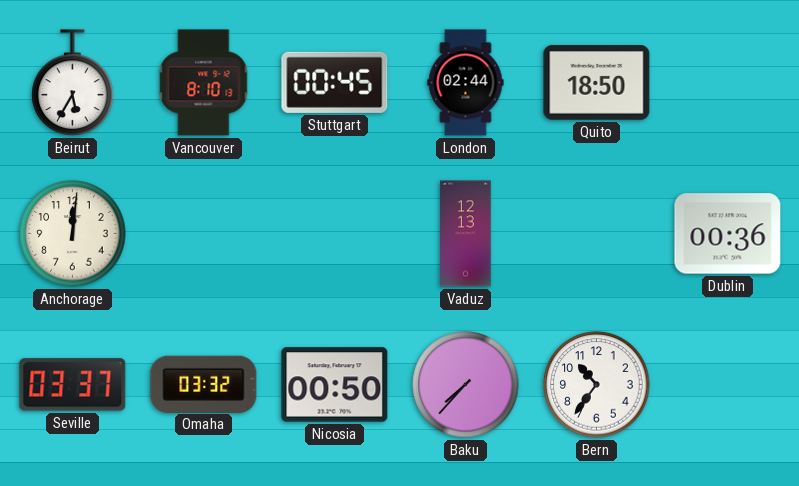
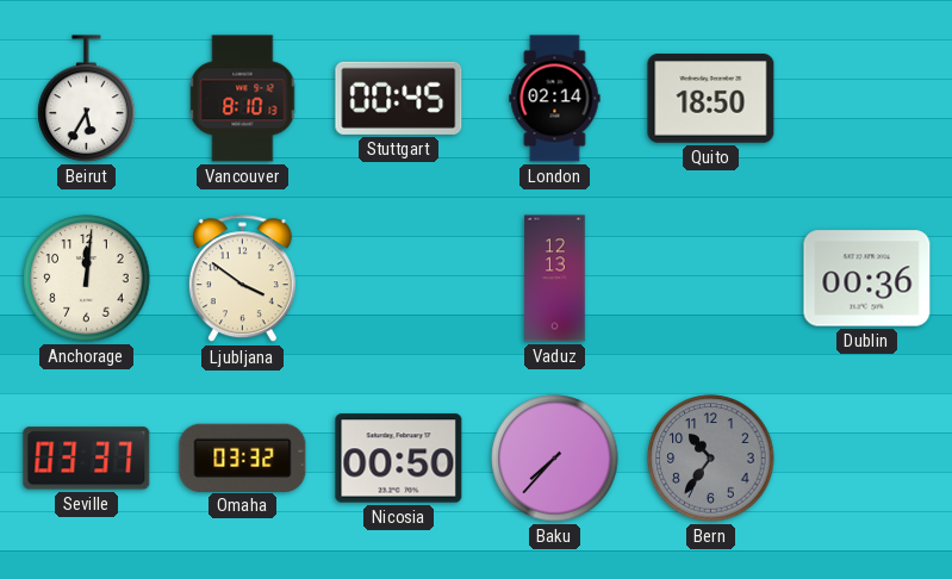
London: 02:44 -> 02:14 (555, 99)
Ljubljana: none -> 3:51 (242, 279)
Bern dial: white -> grey (711, 459)
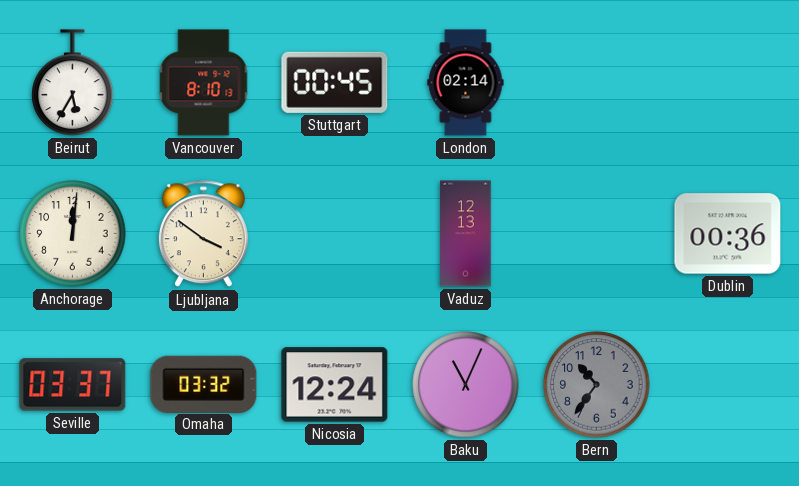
Quito: 18:50 -> none (711, 99)
Nicosia: 00:50 -> 12:24 (335, 385)
Baku: 7:37 -> 11:04 (466, 385)
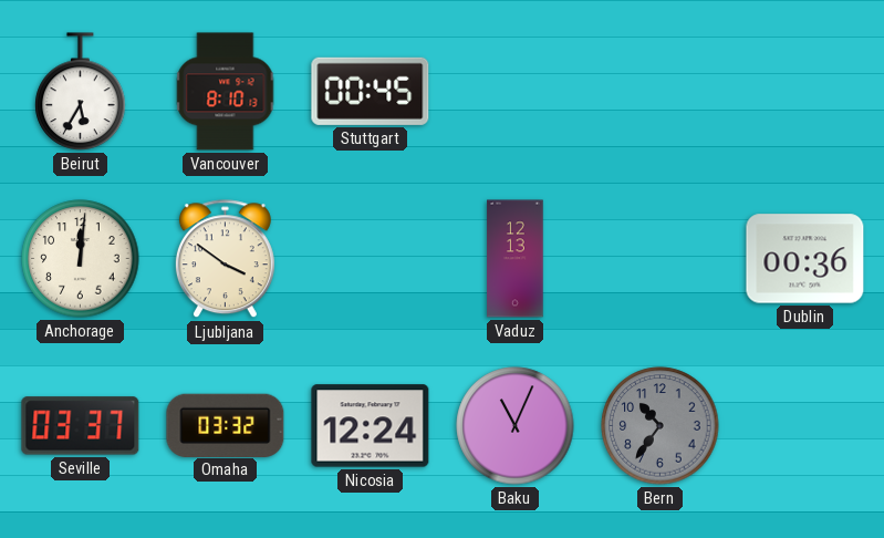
London: 02:14 -> none (466, 83)
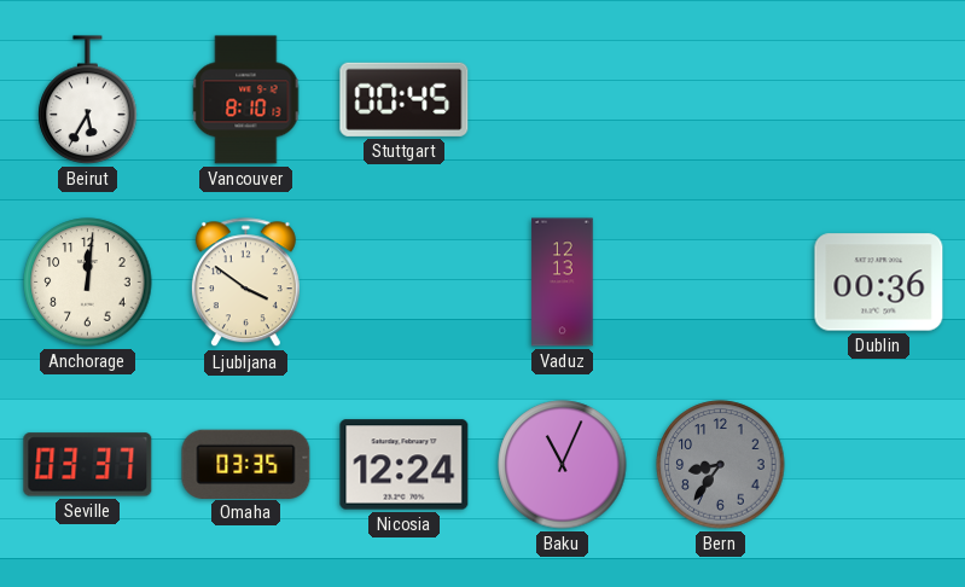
Omaha: 03:32 -> 03:35 (246, 464)
Bern: 10:36 -> 8:36 (721, 465)
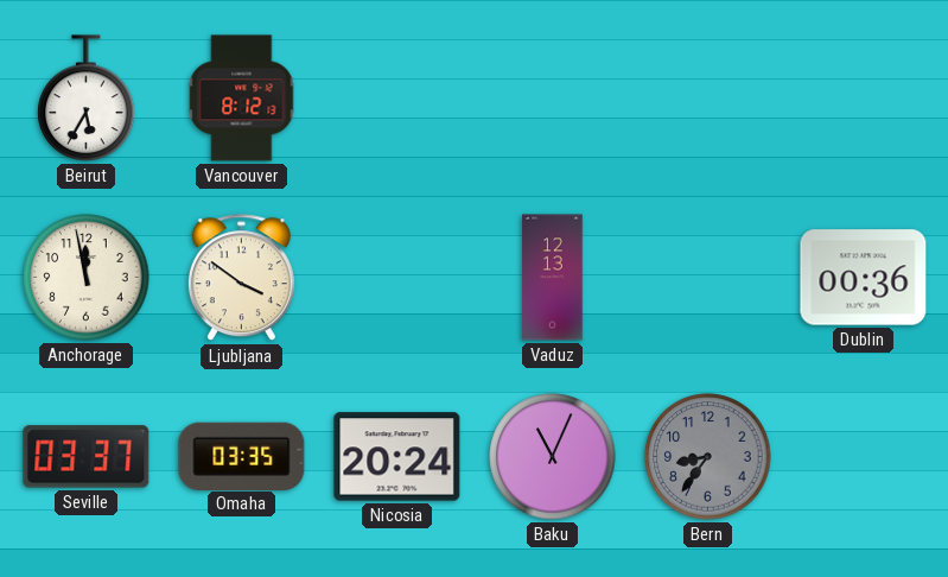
Vancouver: 8:10 -> 8:12 (242, 99)
Stuttgart: 00:45 -> none (405, 99)
Anchorage: 12:01 -> 11:58 (87, 278)
Nicosia: 12:24 -> 20:24 (397, 457)
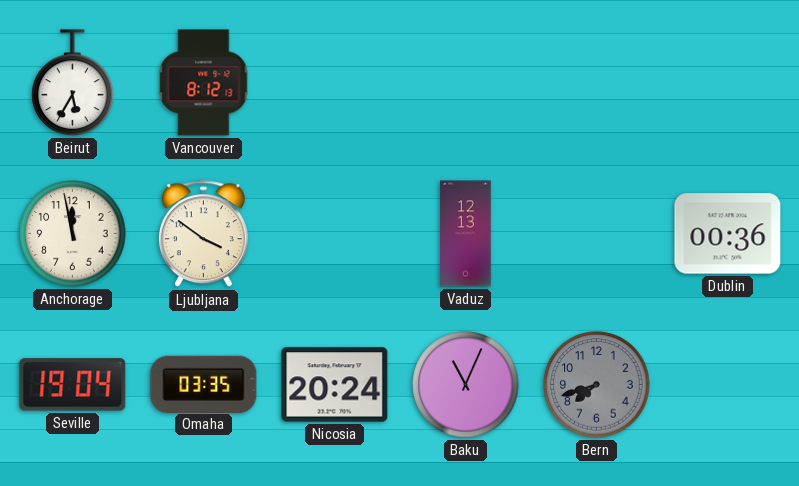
Seville: 03:37 -> 19:04 (73, 385)
Bern: 8:36 -> 7:42 (597, 385)
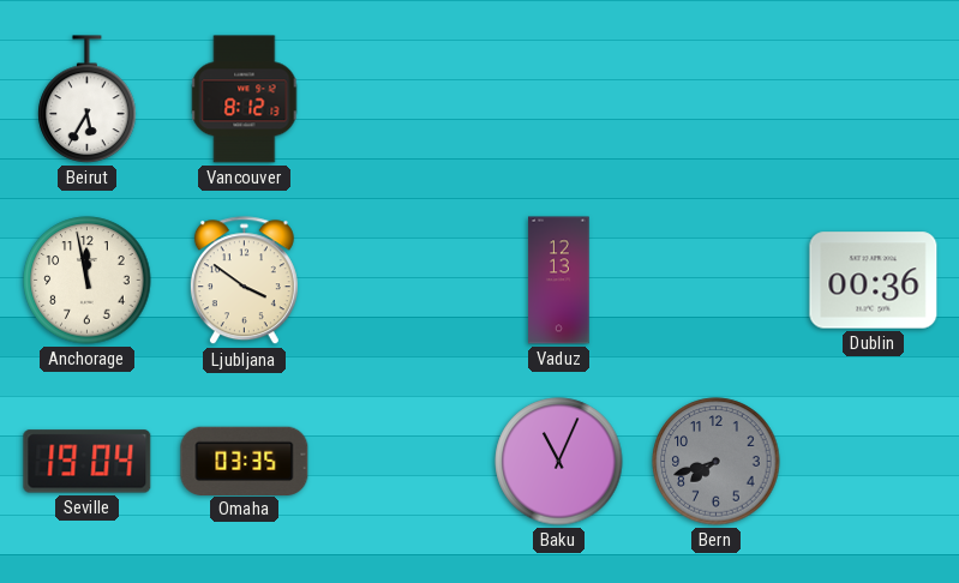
Nicosia: 20:24 -> none (335, 385)
